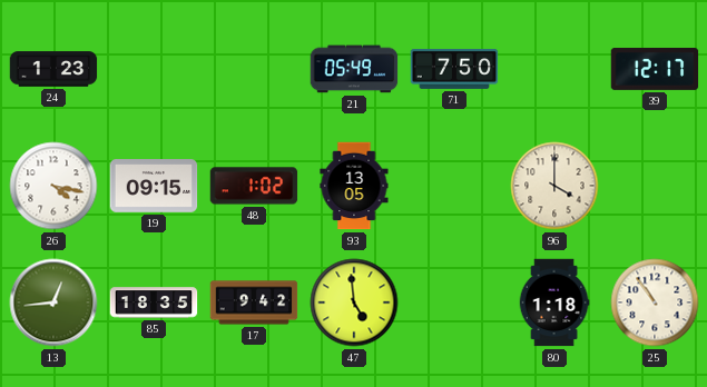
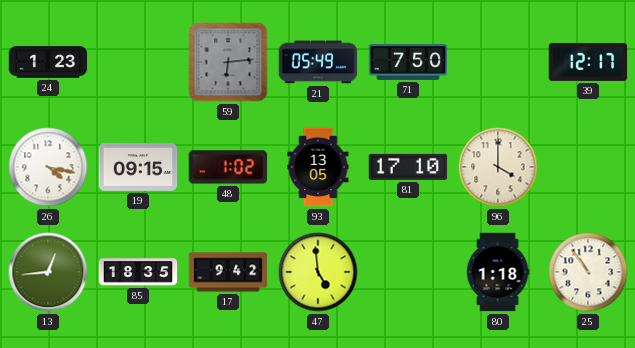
59: none -> 6:14 (228, 62)
81: none -> 17:10 (408, 167)
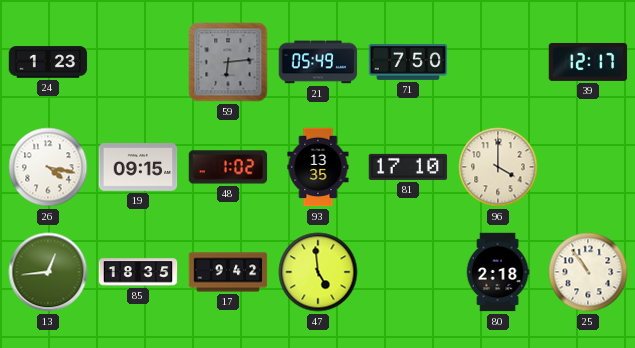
93: 13:05 -> 13:35 (318, 167)
80: 1:18 -> 2:18 (498, 272)
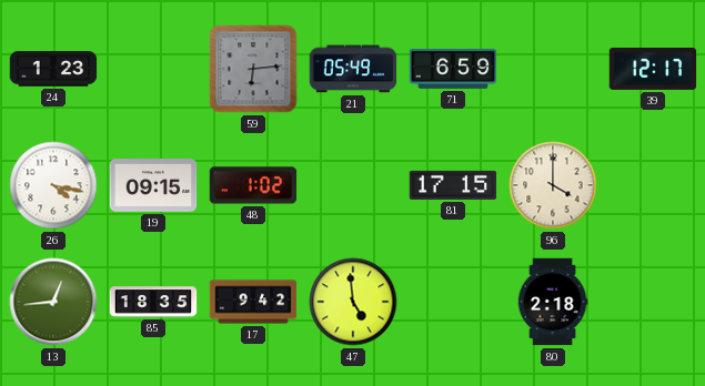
71: 7:50 -> 6:59 (453, 69)
93: 13:35 -> none (318, 167)
81: 17:10 -> 17:15 (453, 185)
25: 10:54 -> none (588, 272)
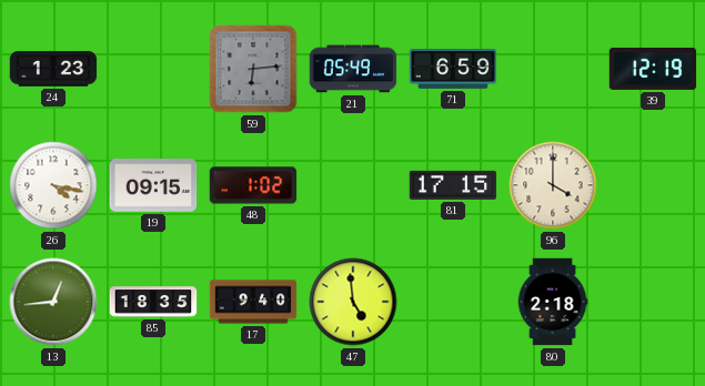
39: 12:17 -> 12:19 (653, 69)
17: 9:42 -> 9:40 (253, 302)
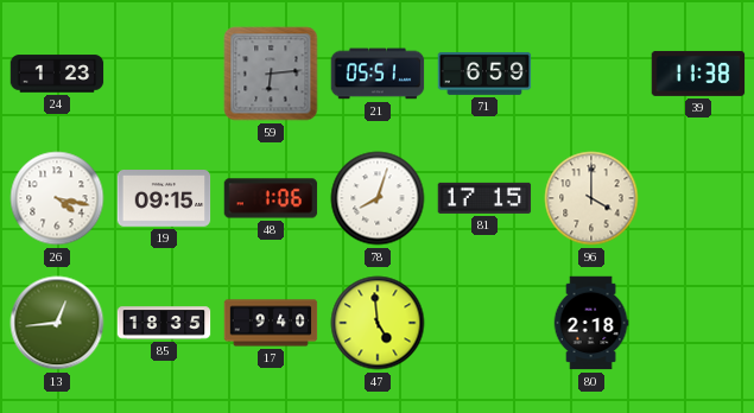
21: 05:49 -> 05:51 (378, 74)
39: 12:19 -> 11:38 (698, 74)
48: 1:02 -> 1:06 (271, 198)
78: none -> 8:03 (378, 198)
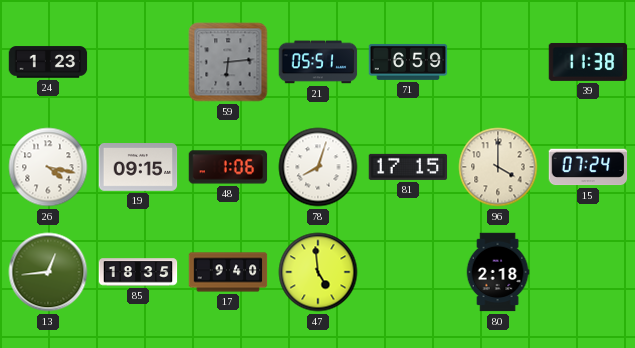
15: none -> 07:24 (588, 167)
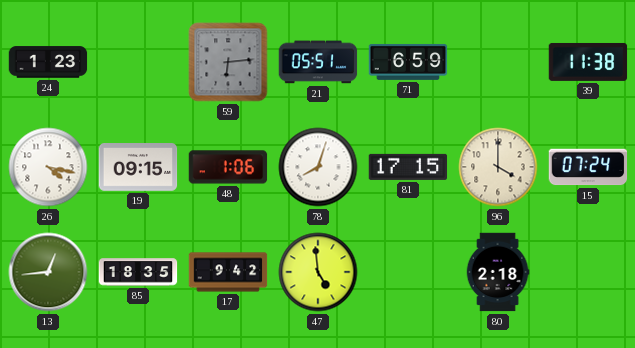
17: 9:40 -> 9:42 (228, 272)
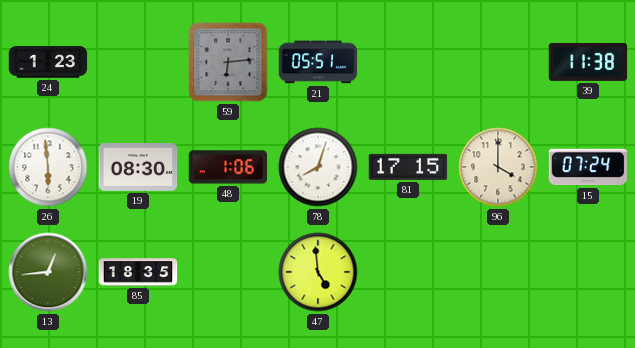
71: 6:59 -> none (408, 62)
26: 4:17 -> 5:59 (48, 167)
19: 09:15 -> 08:30 (138, 168)
17: 9:42 -> none (228, 272)
80: 2:18 -> none (498, 272)
